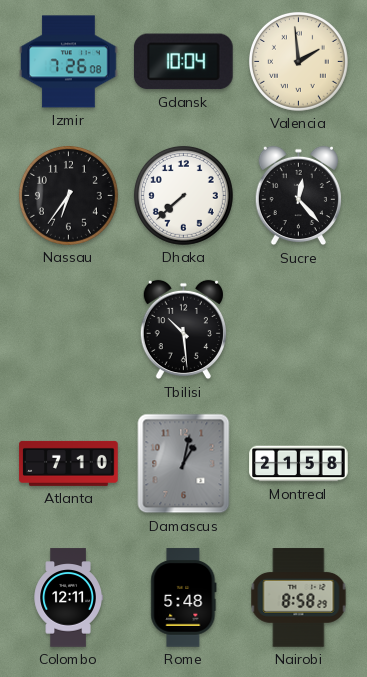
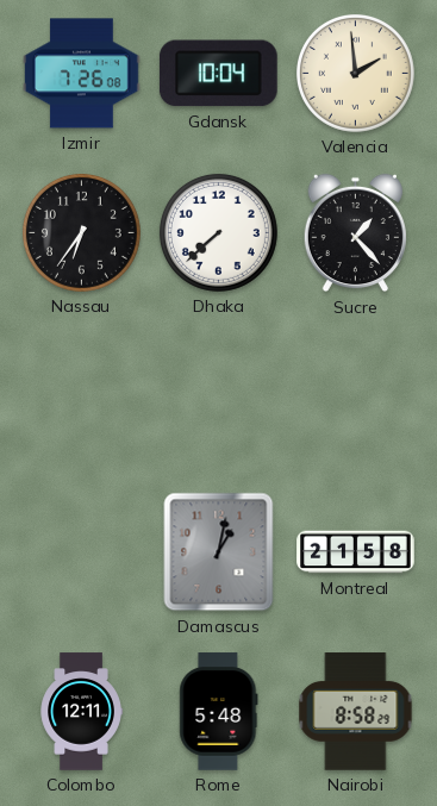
Sucre: 12:23 -> 1:23 (355, 233)
Tbilisi: 10:29 -> none (183, 330)
Atlanta: 7:10 -> none (69, 463)
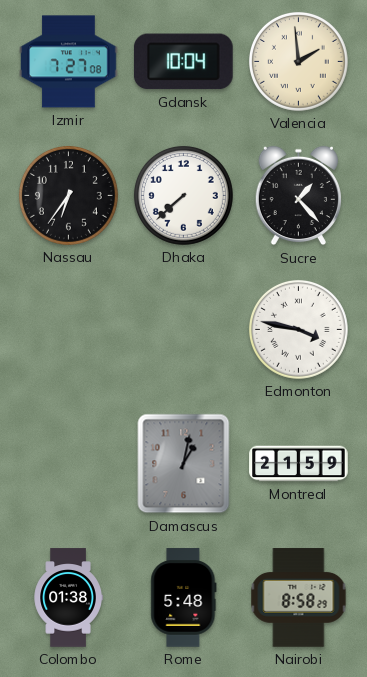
Izmir: 7:26 -> 7:27 (69, 62)
Edmonton: none -> 3:47 (298, 329)
Montreal: 21:58 -> 21:59 (299, 464)
Colombo: 12:11 -> 01:38 (68, 598)
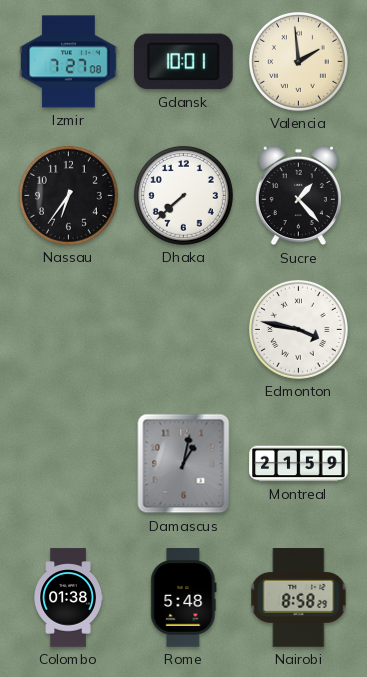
Gdansk: 10:04 -> 10:01 (183, 62)
